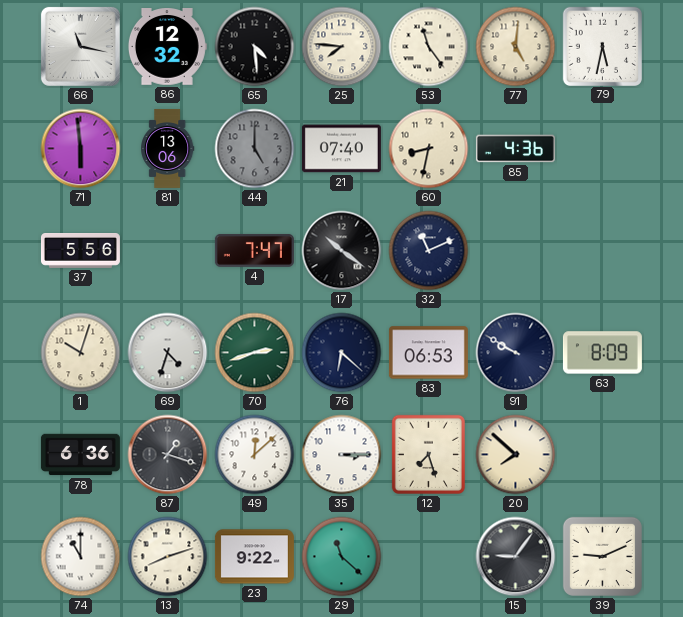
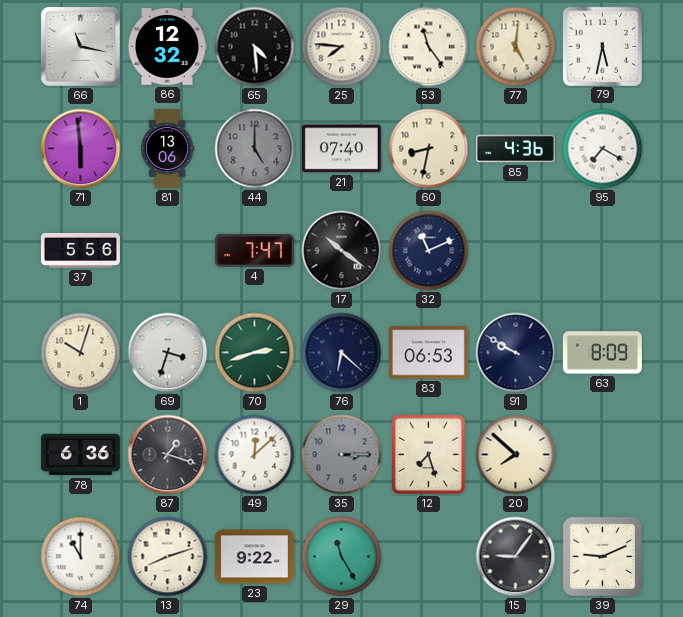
95: none -> 7:20 (603, 149)
69: 4:33 -> 3:33 (168, 353)
35 dial: white -> grey (342, 455)
29: 11:22 -> 11:25 (342, 557)
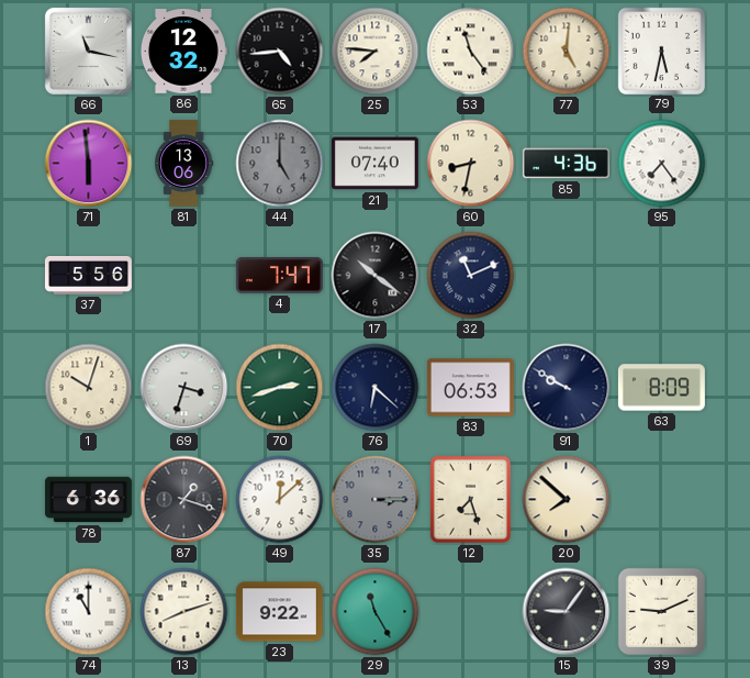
65: 4:29 -> 4:44 (280, 52)
95: 7:20 -> 7:24 (662, 164)
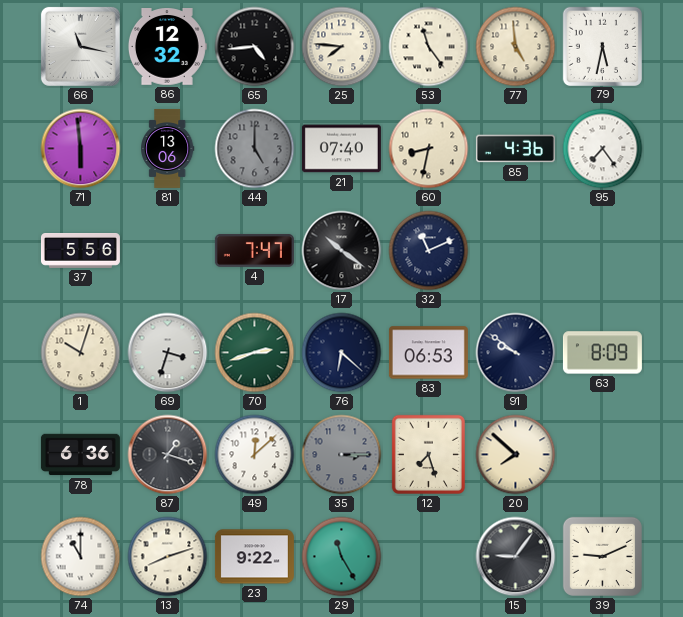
77: 5:01 -> 4:59 (516, 47)
91: 9:50 -> 9:51 (516, 353)
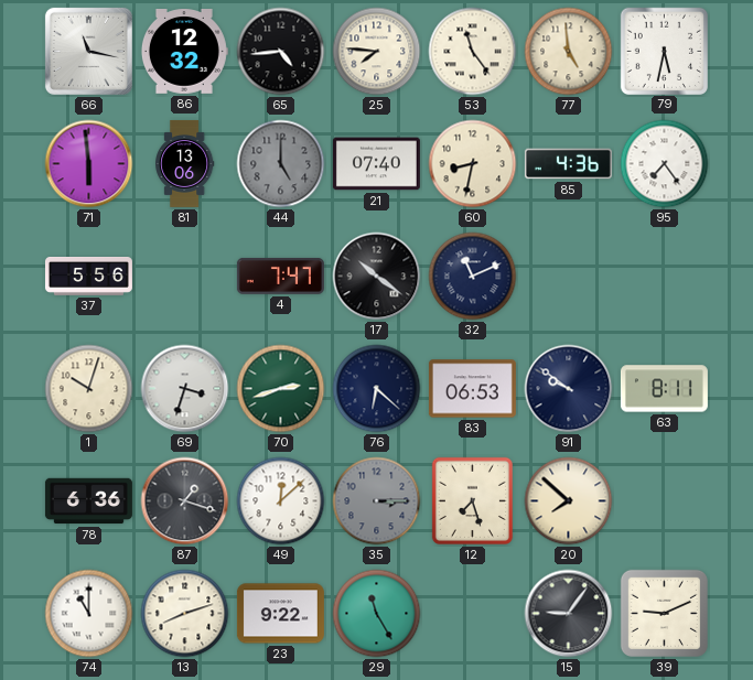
63: 8:09 -> 8:11 (664, 389)
